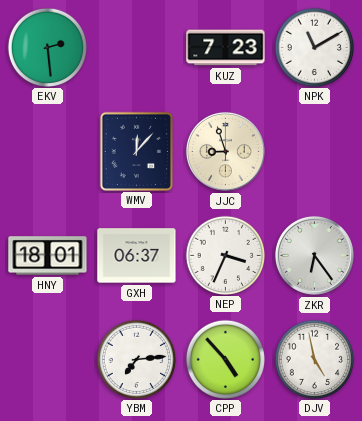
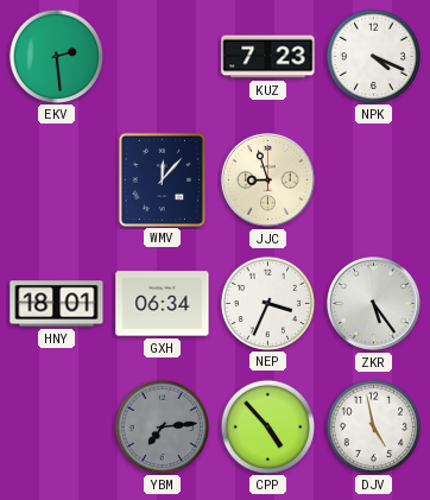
NPK: 11:10 -> 4:19 (373, 56)
GXH: 06:37 -> 06:34 (163, 304)
ZKR: 6:24 -> 5:24 (373, 303)
YBM dial: white -> grey (162, 426)
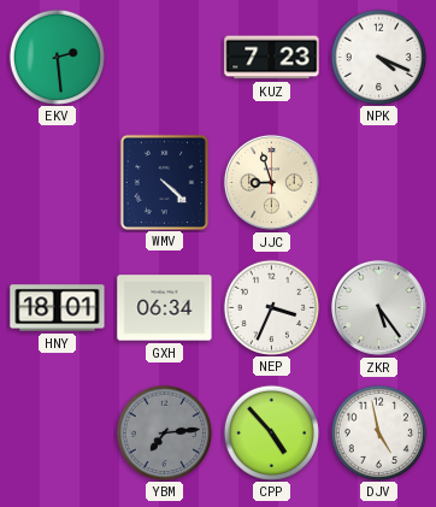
WMV: 12:07 -> 4:22 (164, 182)
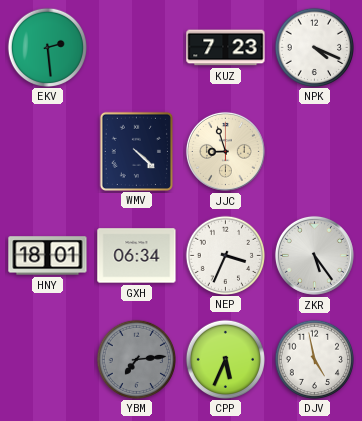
CPP: 4:53 -> 5:34 (225, 359)
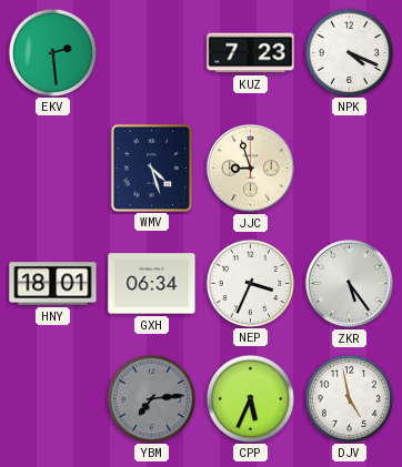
WMV: 4:22 -> 4:27 (151, 167)
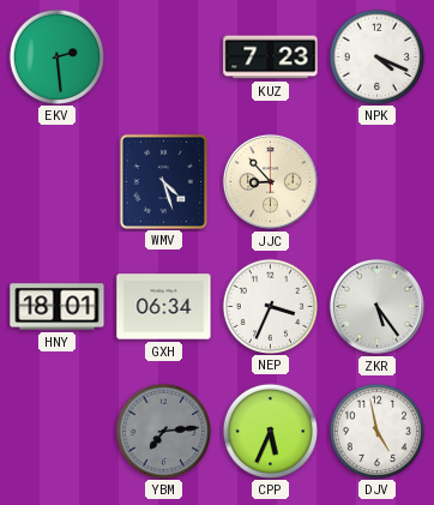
JJC: 8:57 -> 8:53 (270, 181)
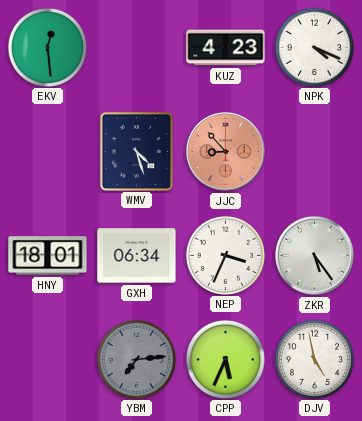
EKV: 2:29 -> 12:29 (47, 47)
KUZ: 7:23 -> 4:23 (226, 48)
JJC dial: cream -> salmon (225, 151)
